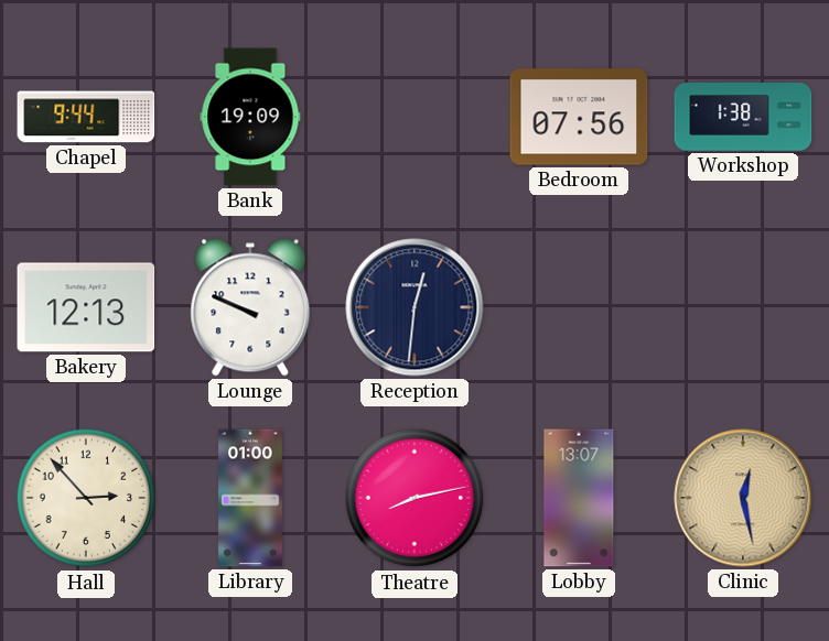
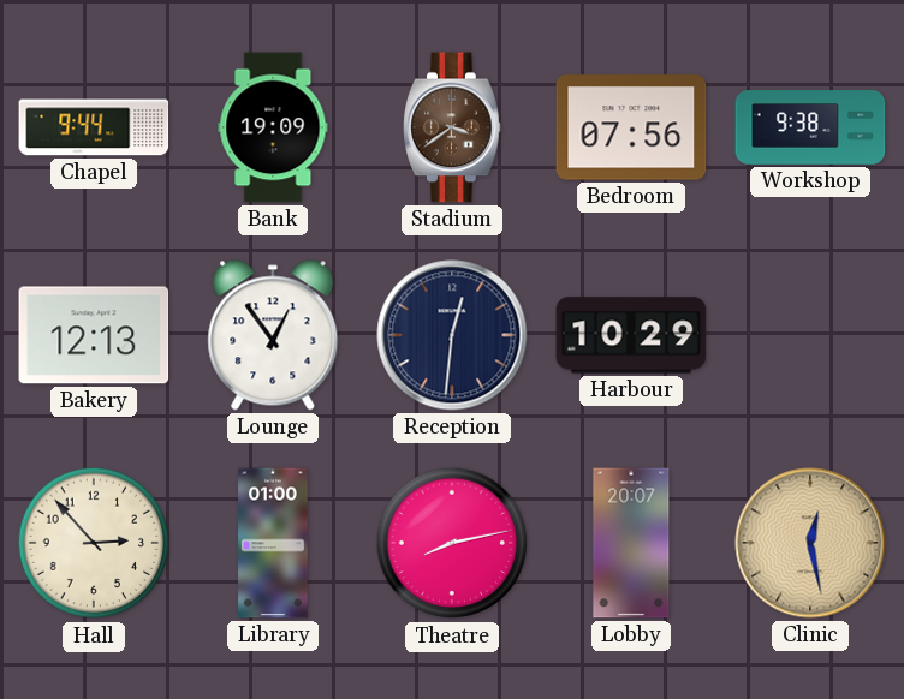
Stadium: none -> 3:39 (452, 127)
Workshop: 1:38 -> 9:38 (810, 127)
Lounge: 9:49 -> 12:54 (273, 335)
Harbour: none -> 10:29 (631, 335)
Lobby: 13:07 -> 20:07 (631, 543)
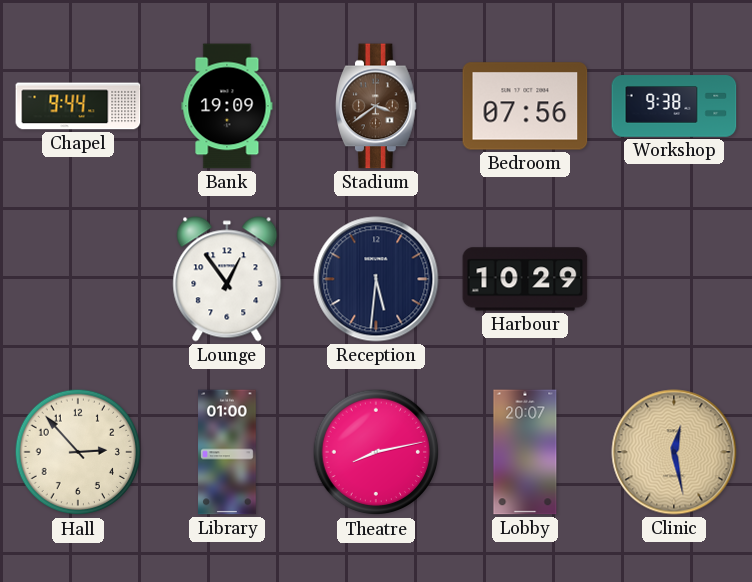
Bakery: 12:13 -> none (94, 335)
Reception: 12:31 -> 5:31 (376, 279)
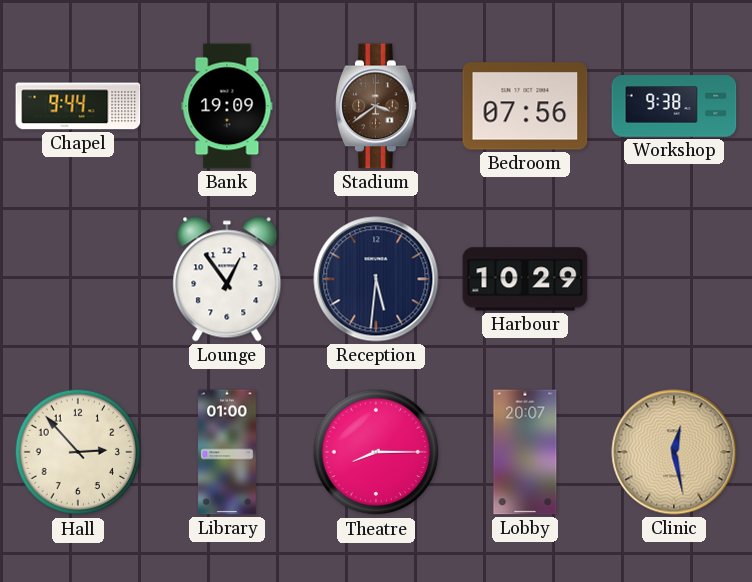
Theatre: 8:13 -> 8:15 (376, 452)
